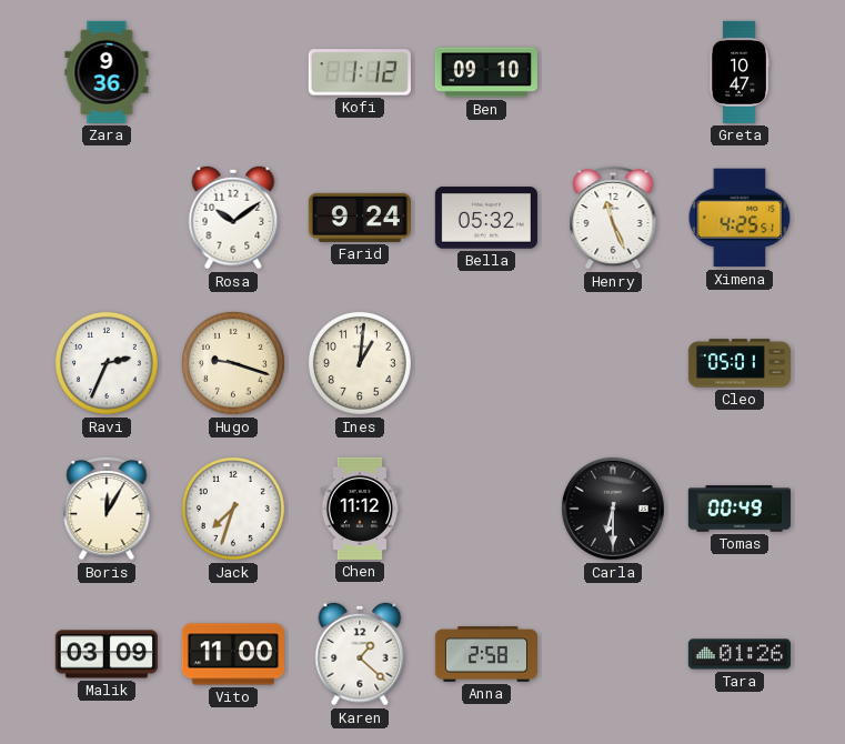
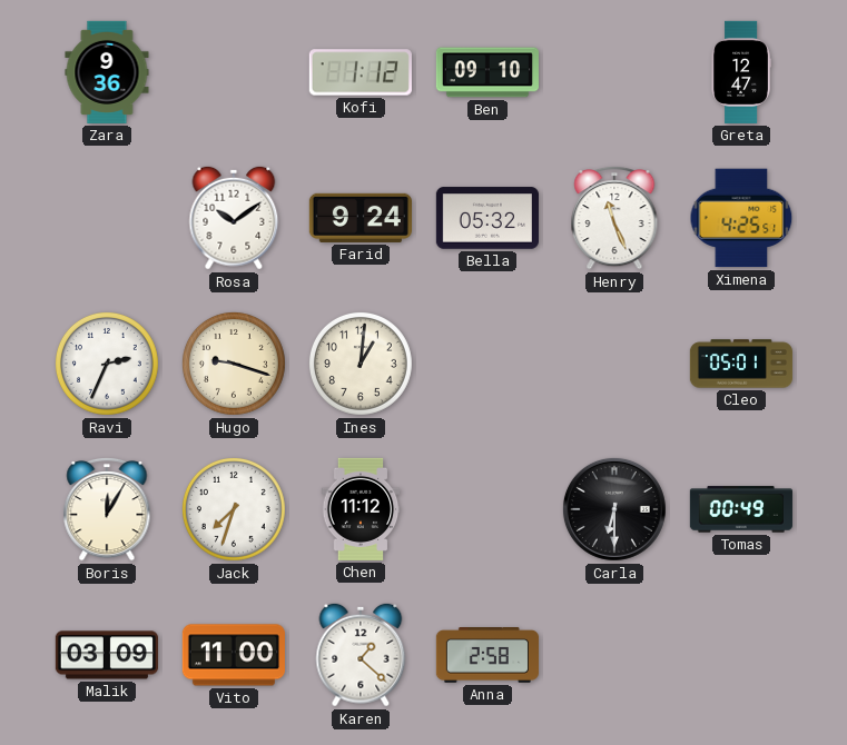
Greta: 10:47 -> 12:47 (741, 72)
Tara: 01:26 -> none (740, 654)
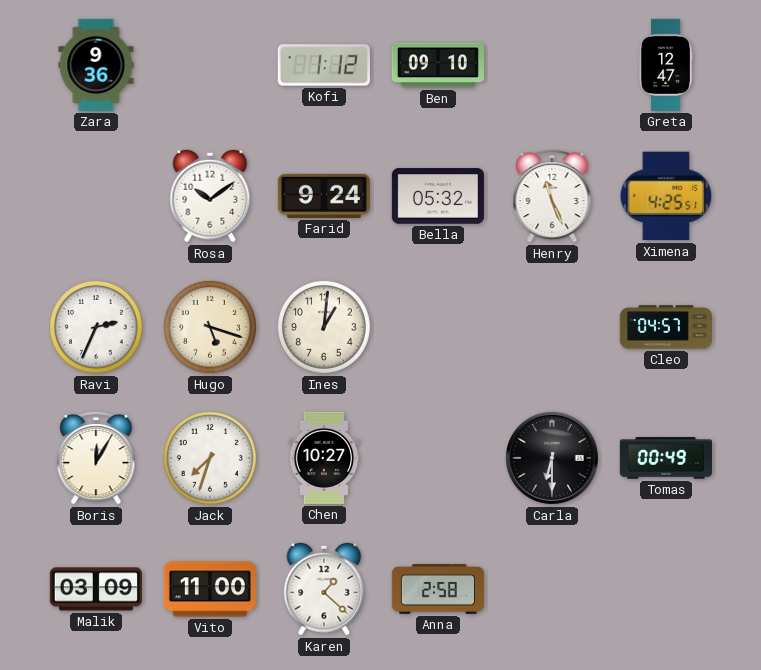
Hugo: 9:18 -> 5:18 (210, 327)
Cleo: 05:01 -> 04:57 (666, 327)
Chen: 11:12 -> 10:27 (324, 458)
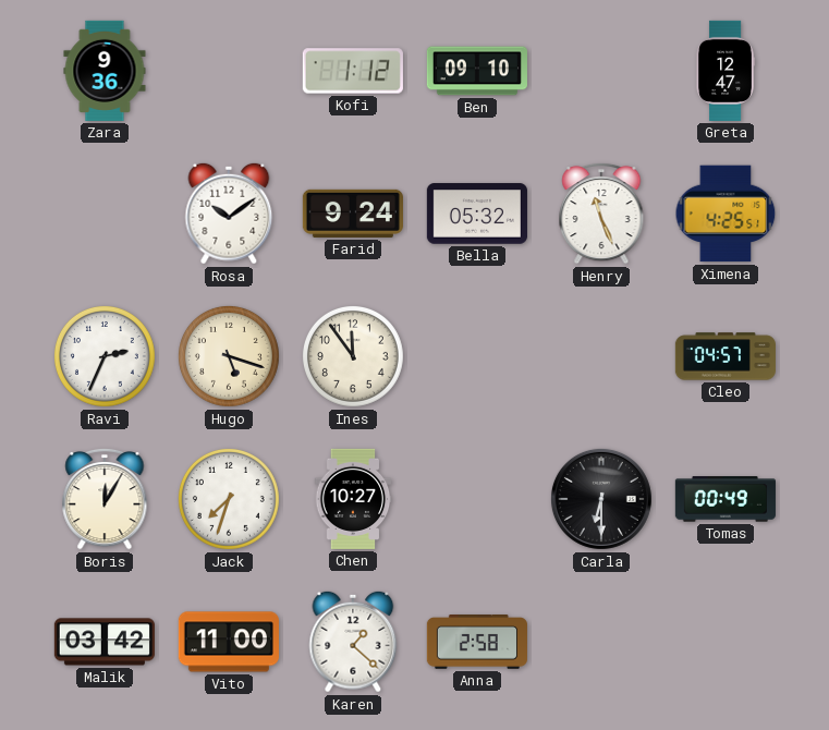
Ines: 1:01 -> 11:54 (353, 356)
Malik: 03:09 -> 03:42 (105, 642)
